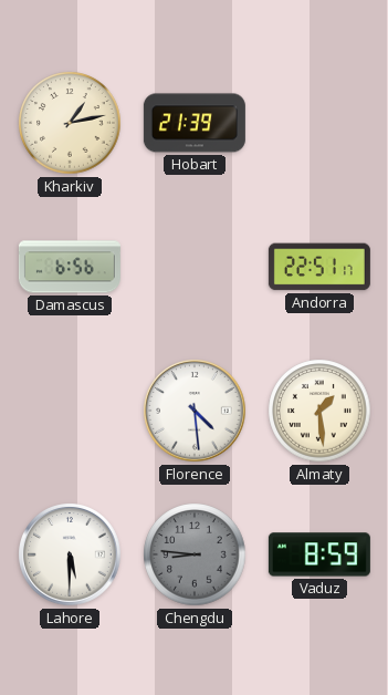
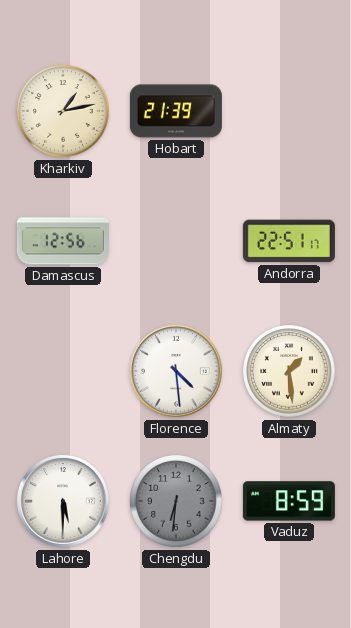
Damascus: 6:56 -> 12:56 (63, 241)
Chengdu: 8:46 -> 6:31 (176, 501)
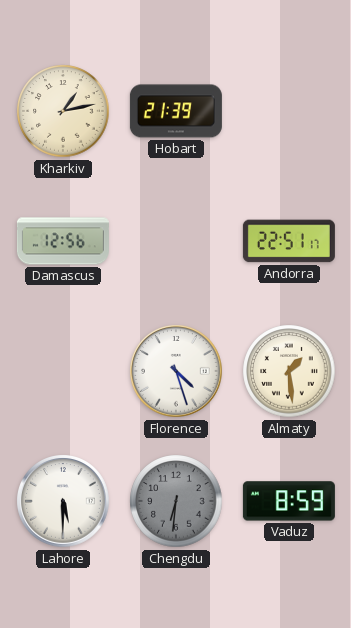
Florence: 4:29 -> 4:27 (177, 372)
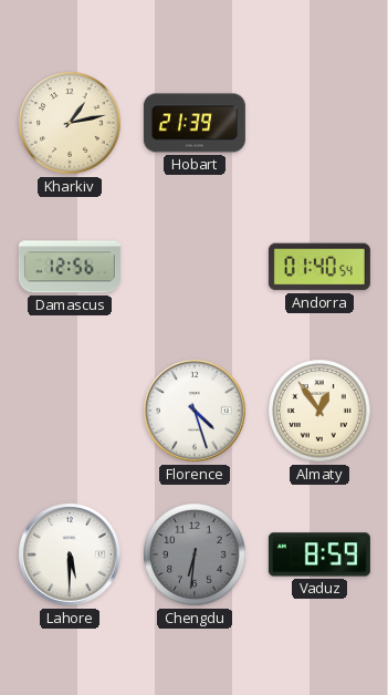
Andorra: 22:51 -> 01:40 (319, 267)
Almaty: 1:29 -> 12:54 (319, 411)
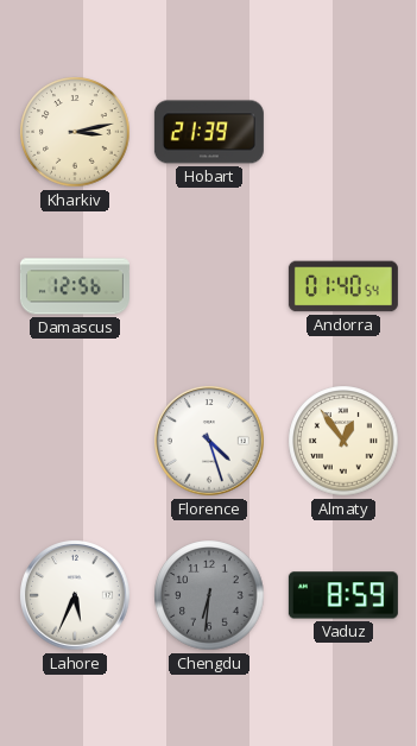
Kharkiv: 1:13 -> 3:13 (75, 132)
Lahore: 5:30 -> 5:34 (76, 596)
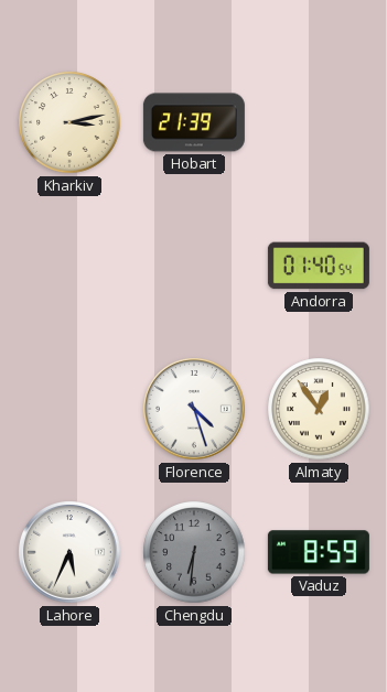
Damascus: 12:56 -> none (75, 286)
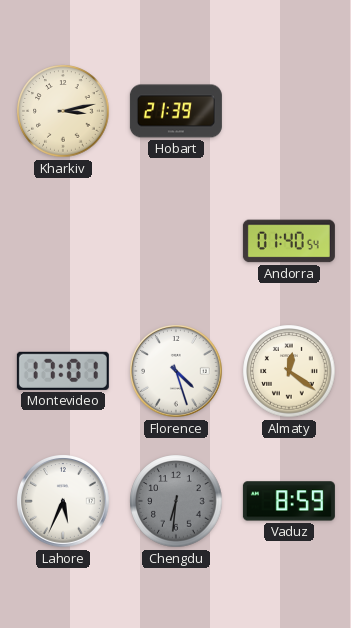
Montevideo: none -> 17:01 (63, 371)
Almaty: 12:54 -> 12:21 (289, 371)
